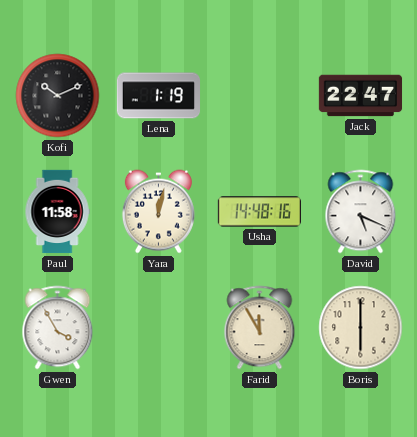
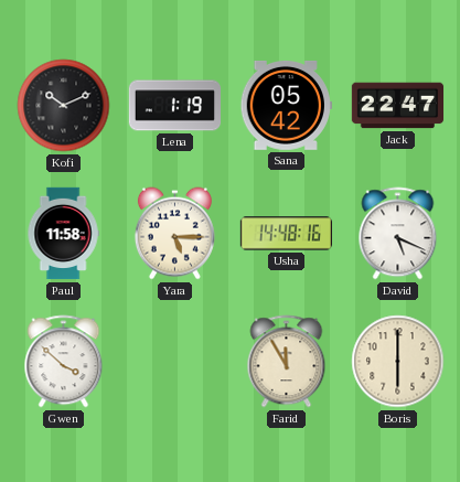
Sana: none -> 05:42 (286, 105)
Yara: 12:02 -> 5:15 (174, 234)
Gwen: 3:55 -> 3:52 (64, 362)
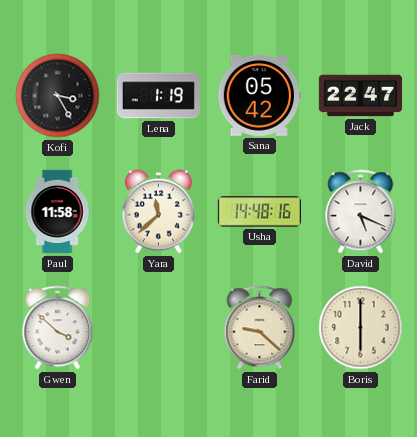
Kofi: 10:11 -> 3:25 (58, 96)
Yara: 5:15 -> 11:38 (158, 212)
Farid: 11:55 -> 9:22 (260, 328)
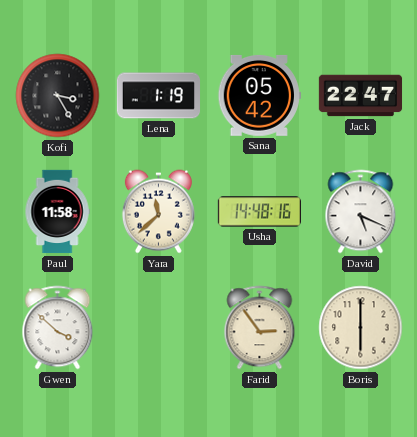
Farid: 9:22 -> 2:54 (260, 328)
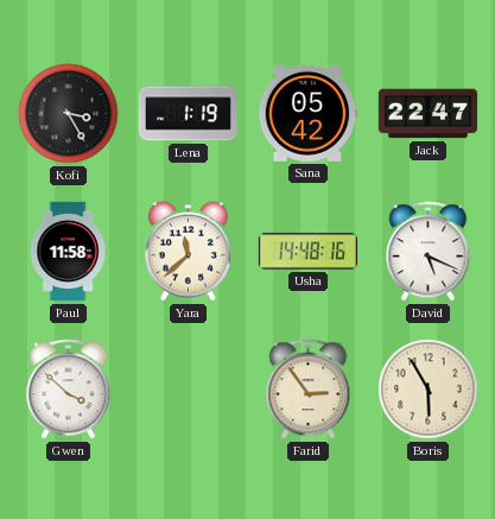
Boris: 6:00 -> 5:55 (429, 390)
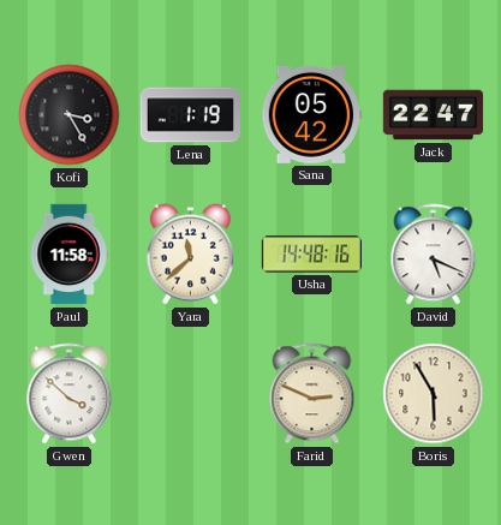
Farid: 2:54 -> 2:49 (312, 394)
